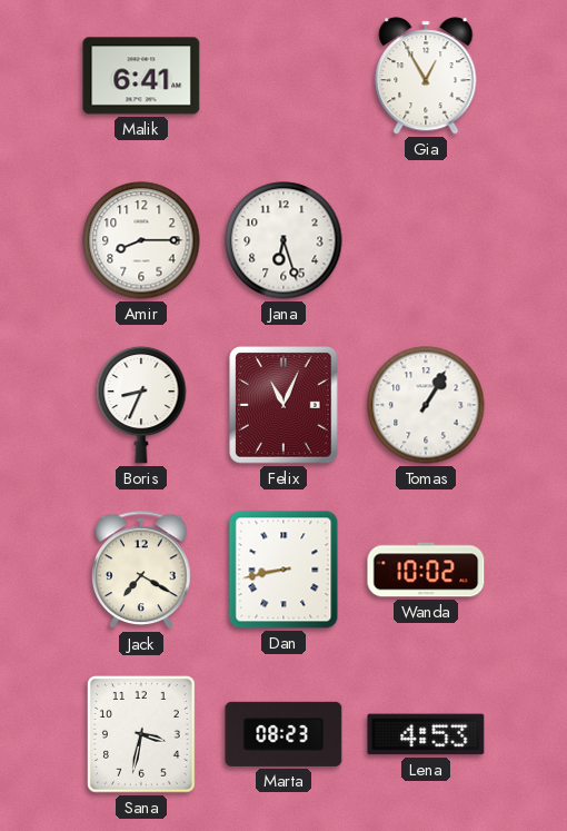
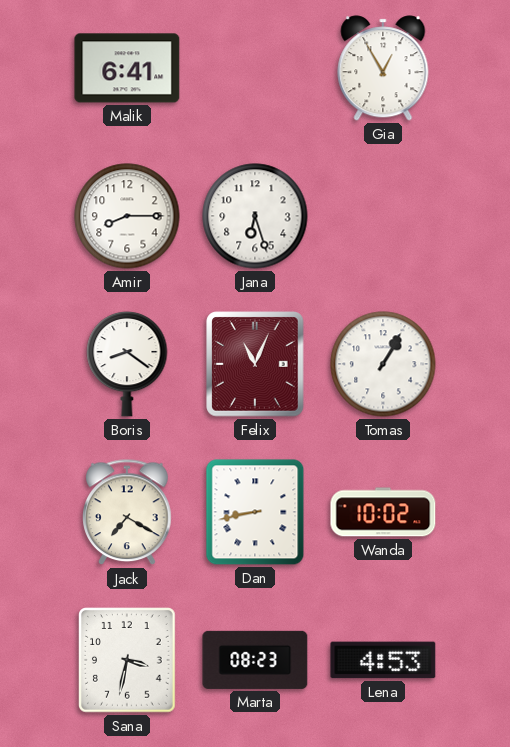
Boris: 8:34 -> 8:21 (127, 364)
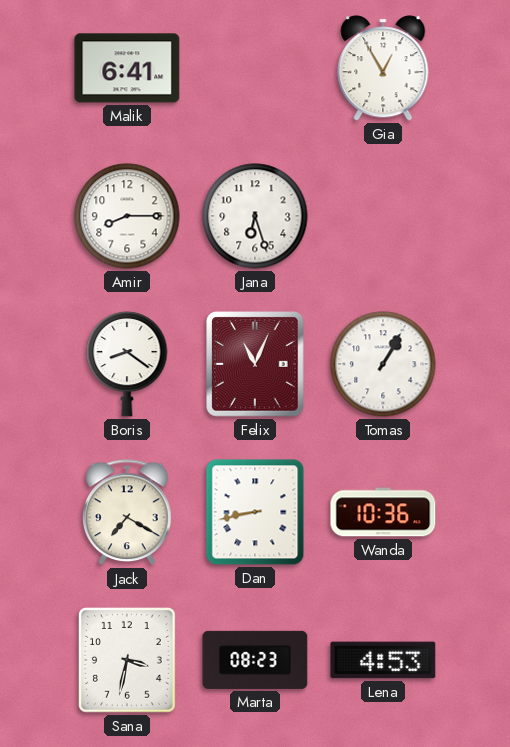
Wanda: 10:02 -> 10:36 (383, 512)
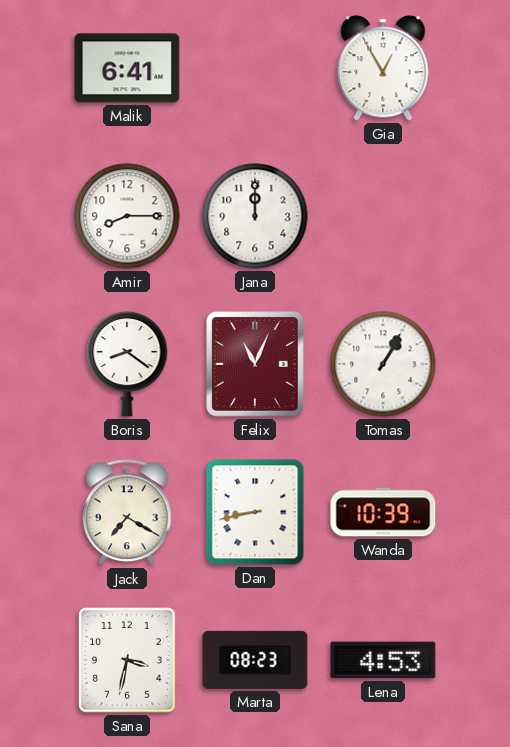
Jana: 6:27 -> 12:00 (255, 216)
Wanda: 10:36 -> 10:39 (383, 512)
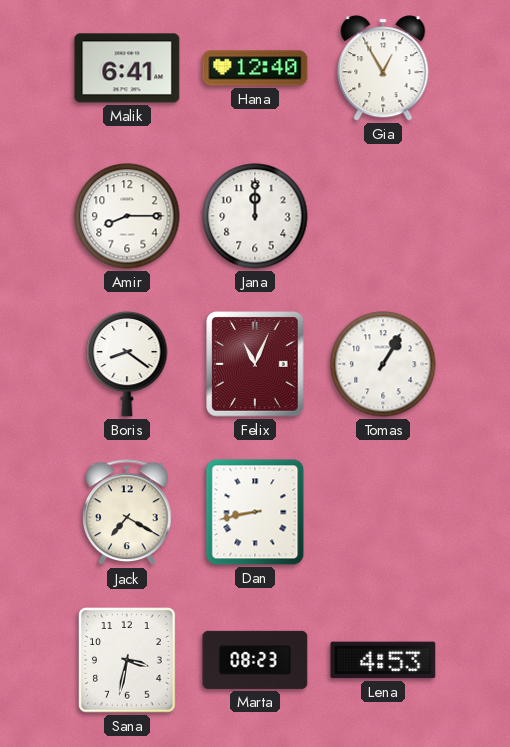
Hana: none -> 12:40 (255, 68)
Wanda: 10:39 -> none (383, 512)
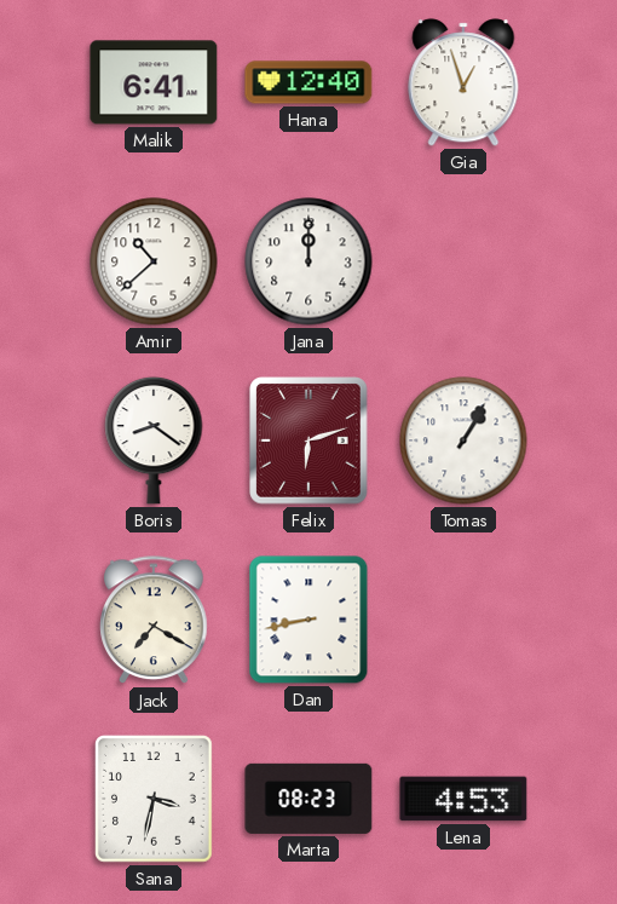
Gia: 12:55 -> 12:57 (463, 82)
Amir: 8:15 -> 10:38 (154, 261)
Felix: 11:04 -> 6:12 (308, 441)
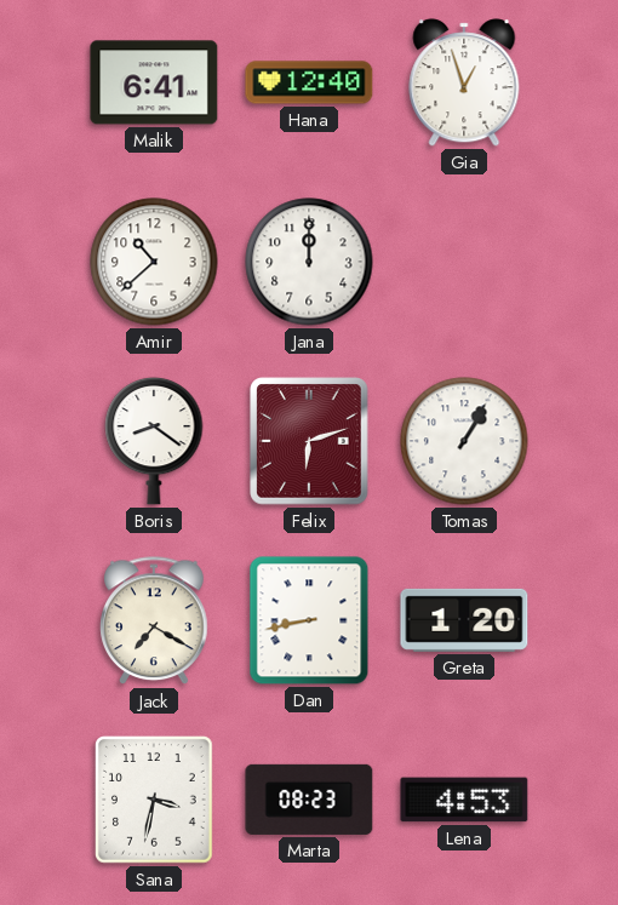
Greta: none -> 1:20 (464, 620)
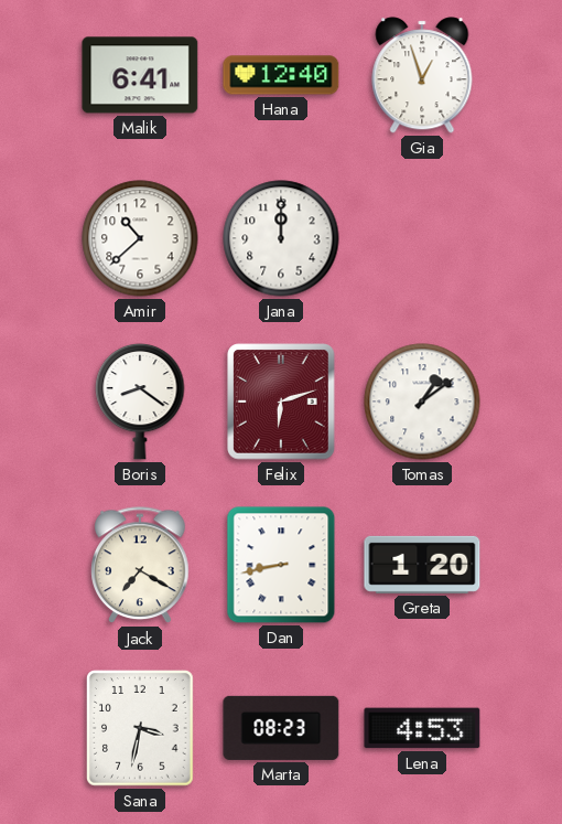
Tomas: 1:05 -> 1:09 (422, 402)
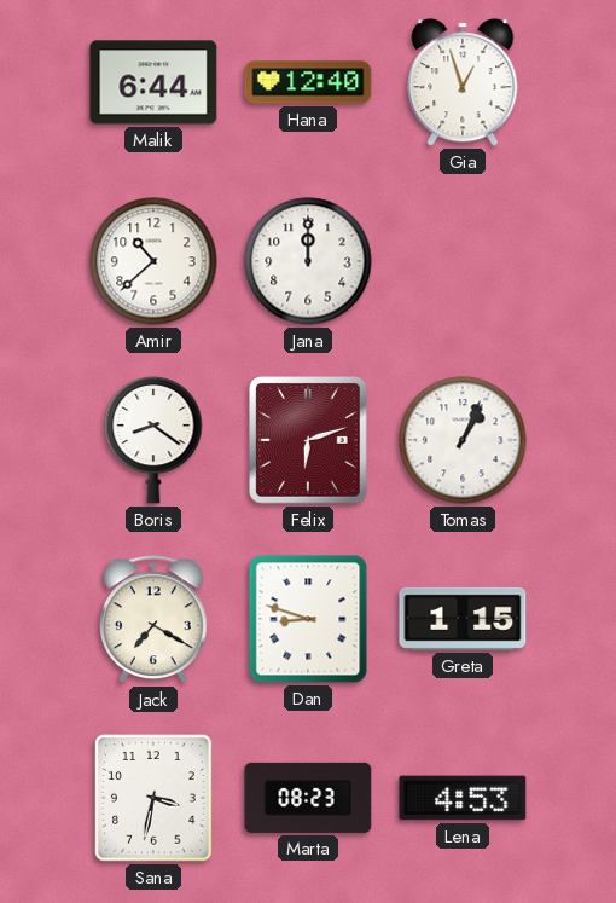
Malik: 6:41 -> 6:44 (153, 82)
Tomas: 1:09 -> 1:04 (463, 440)
Dan: 8:43 -> 8:48 (308, 619)
Greta: 1:20 -> 1:15 (463, 619)
